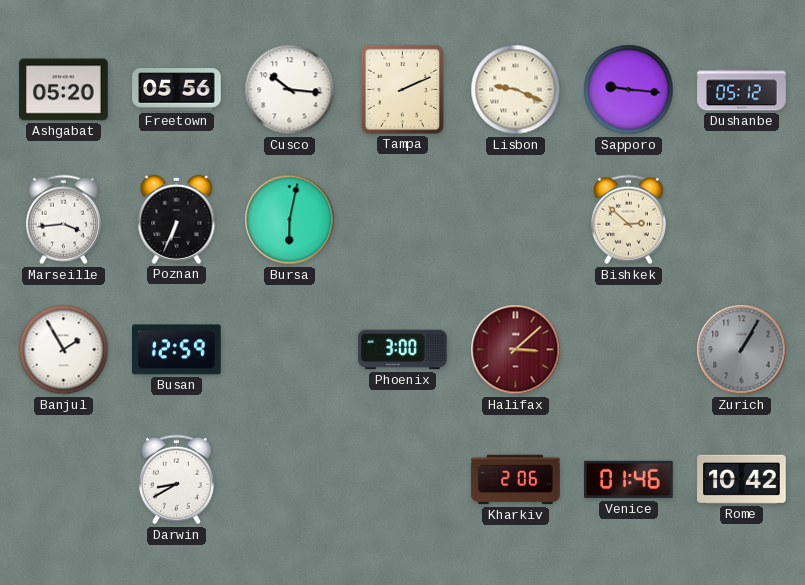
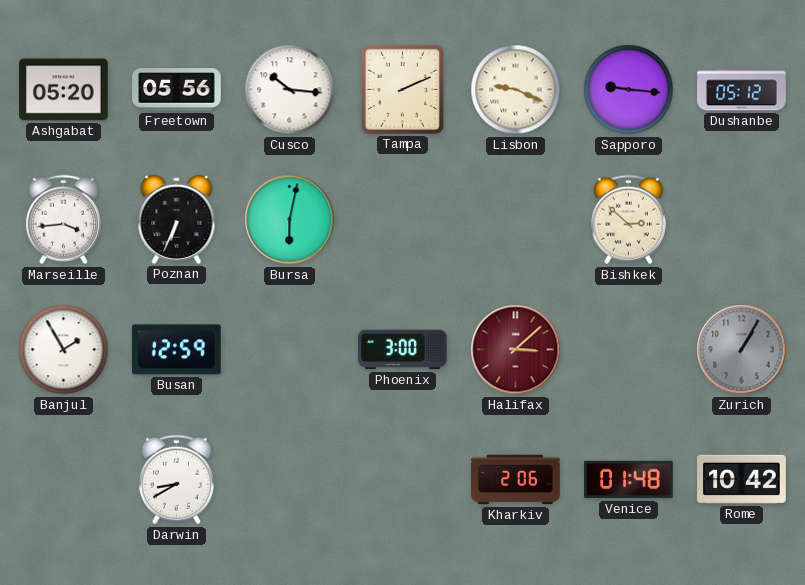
Venice: 01:46 -> 01:48 (629, 480)
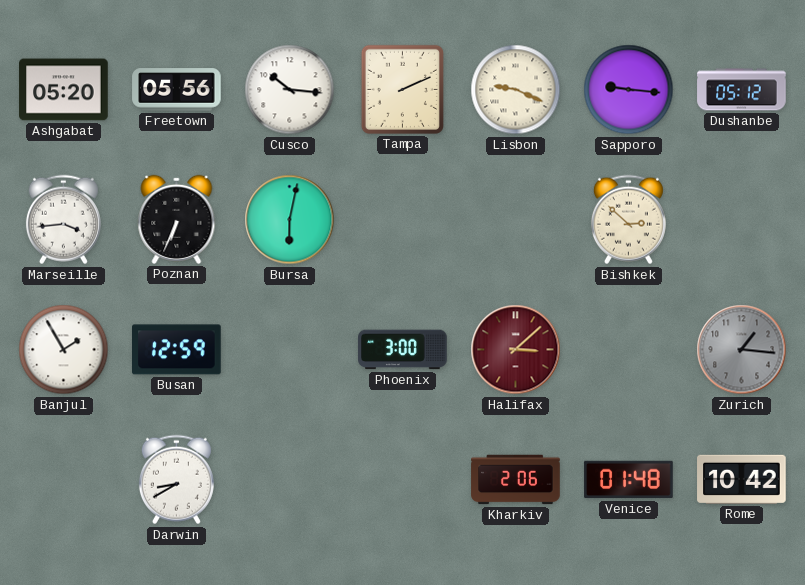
Zurich: 1:05 -> 1:16 (742, 350)
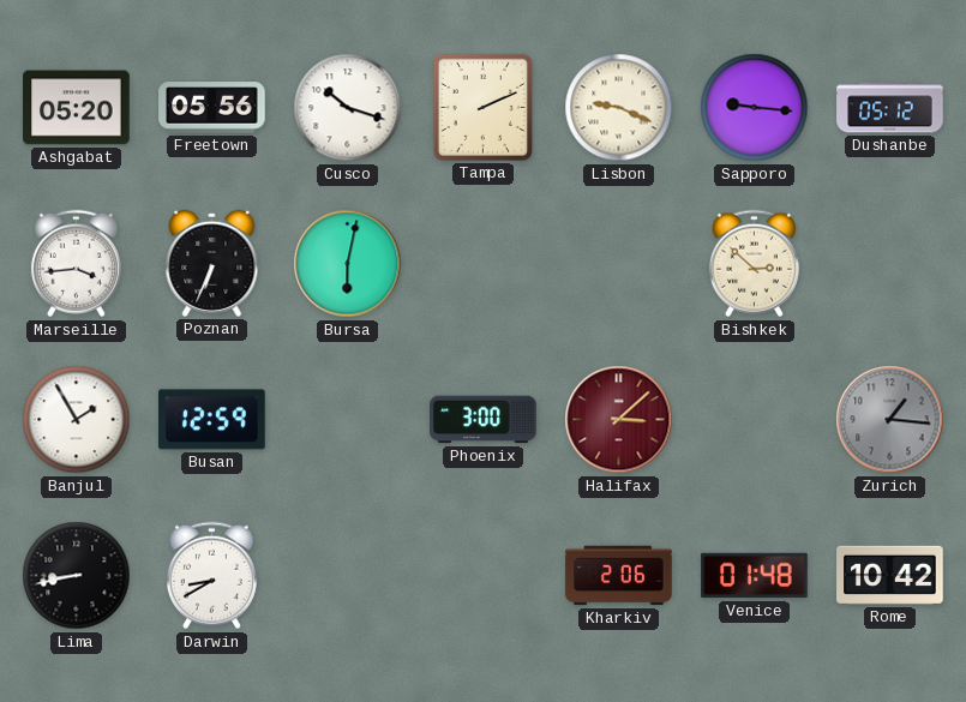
Cusco: 10:16 -> 10:18 (348, 108)
Lima: none -> 8:43 (77, 576)
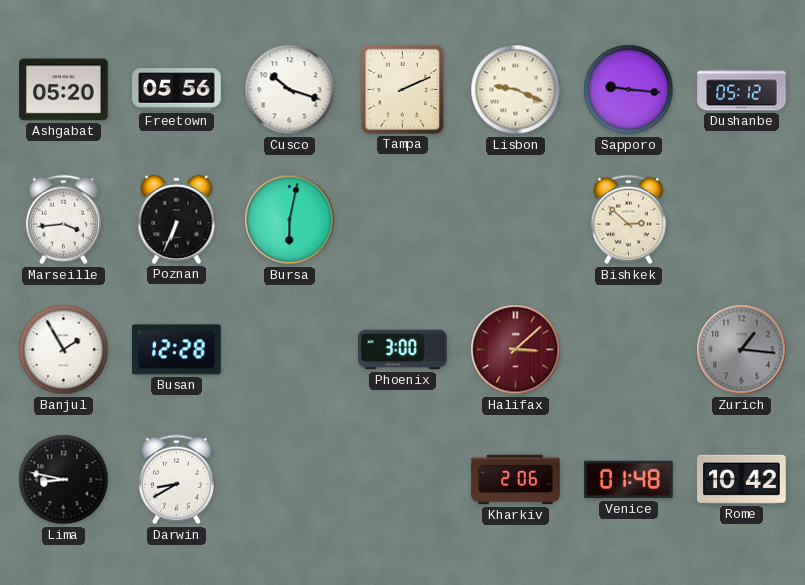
Busan: 12:59 -> 12:28 (177, 350)
Lima: 8:43 -> 8:47 (64, 480)
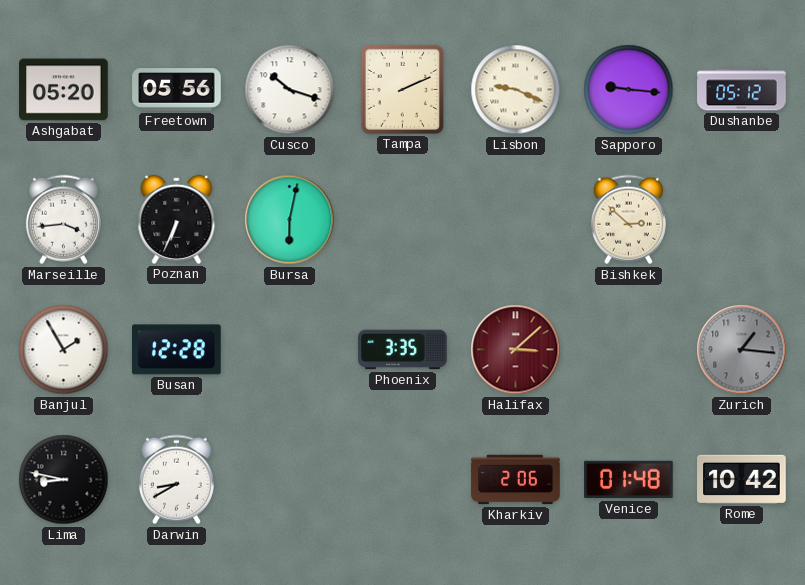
Phoenix: 3:00 -> 3:35 (403, 350)
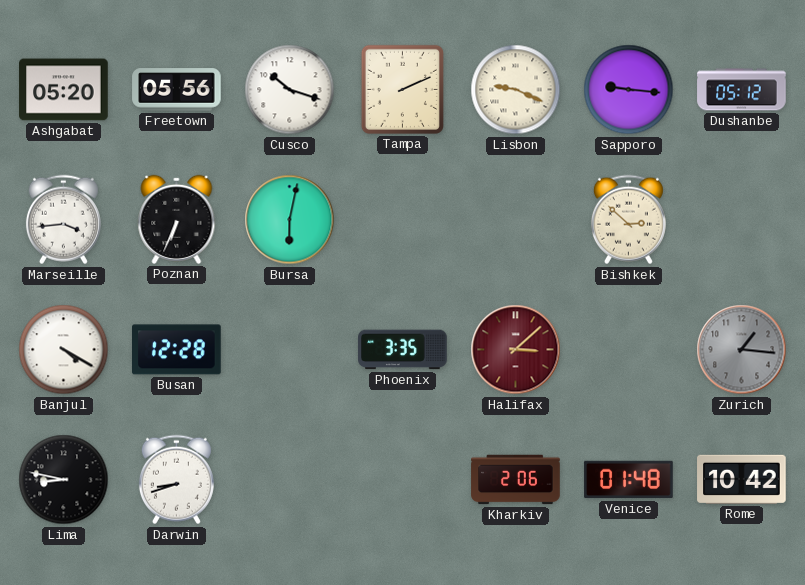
Banjul: 1:55 -> 4:20 (64, 350)
Darwin: 8:40 -> 8:42 (176, 480)
